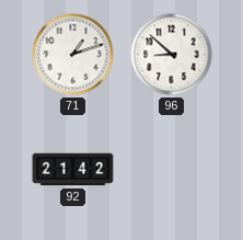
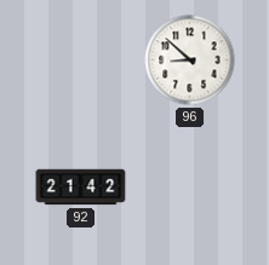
71: 1:12 -> none (73, 55)
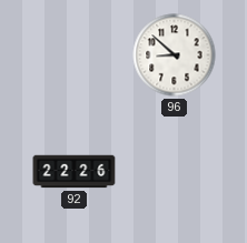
92: 21:42 -> 22:26 (75, 172)
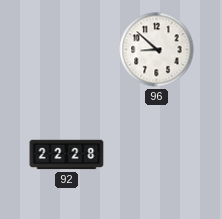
92: 22:26 -> 22:28 (67, 155)
